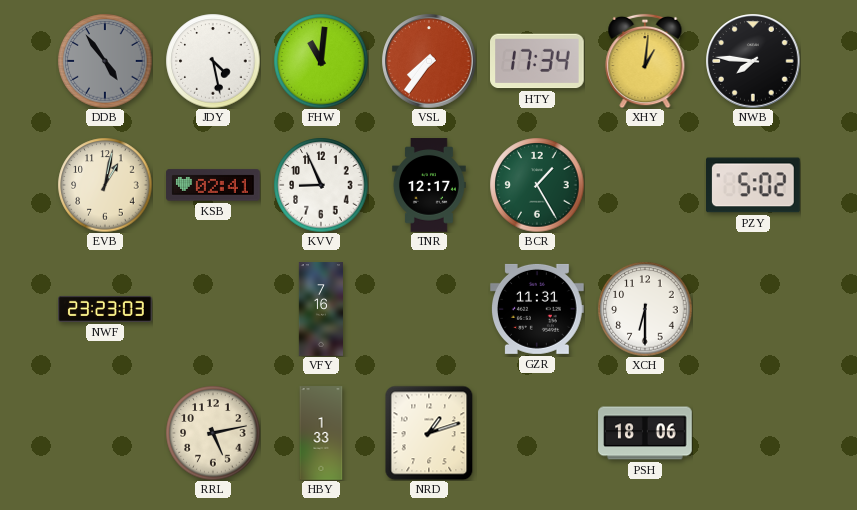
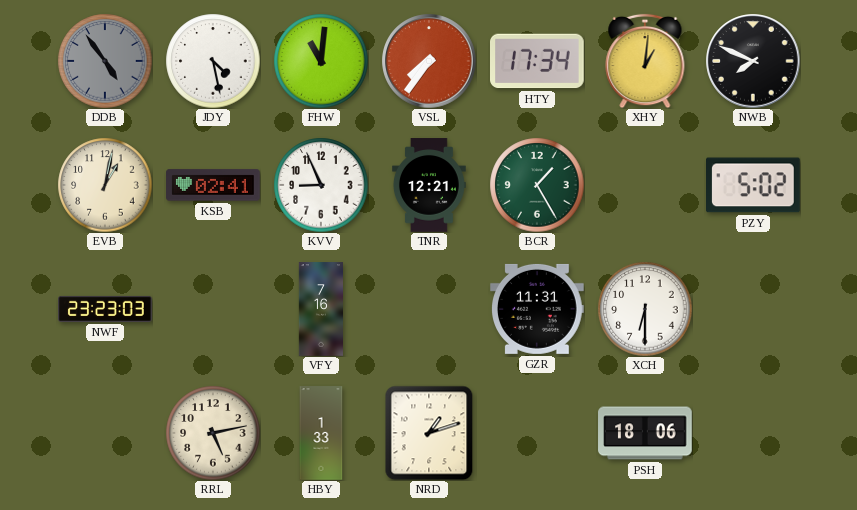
NWB: 7:46 -> 7:49 (753, 61)
TNR: 12:17 -> 12:21 (430, 185)
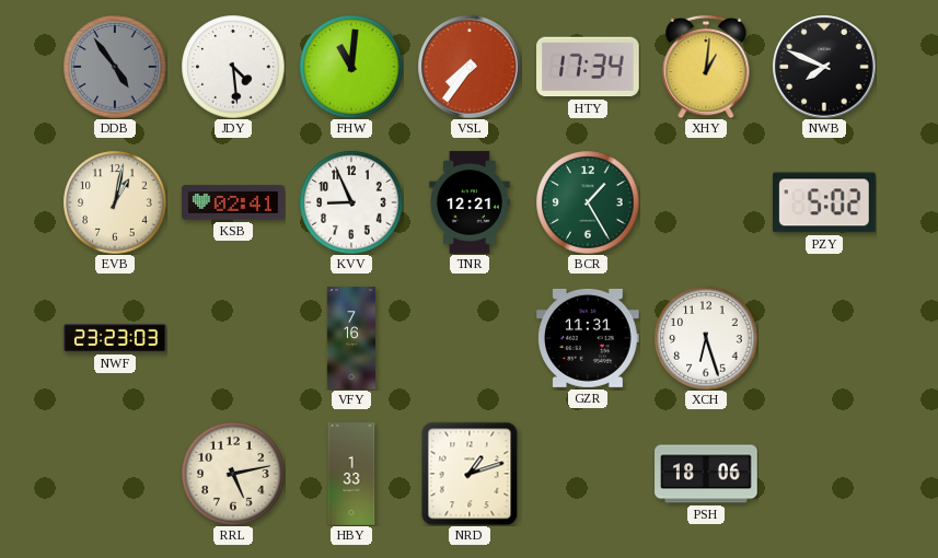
JDY: 4:28 -> 4:29 (233, 67)
XCH: 6:30 -> 6:27 (706, 338)
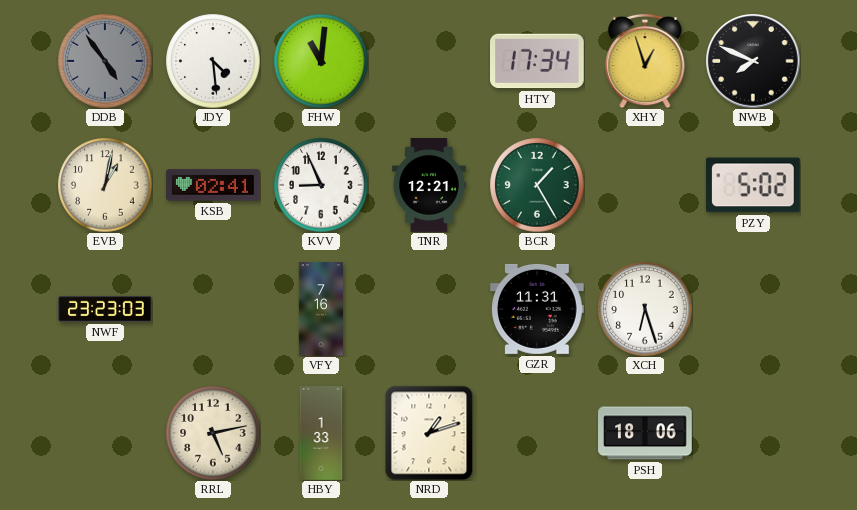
VSL: 7:36 -> none (470, 67)
XHY: 1:01 -> 12:57 (645, 61)
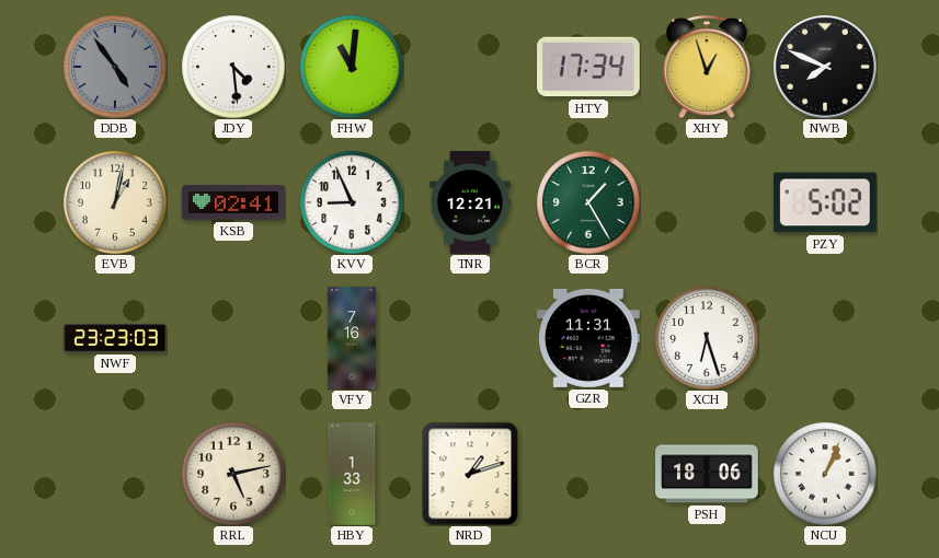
NCU: none -> 1:04 (825, 474)
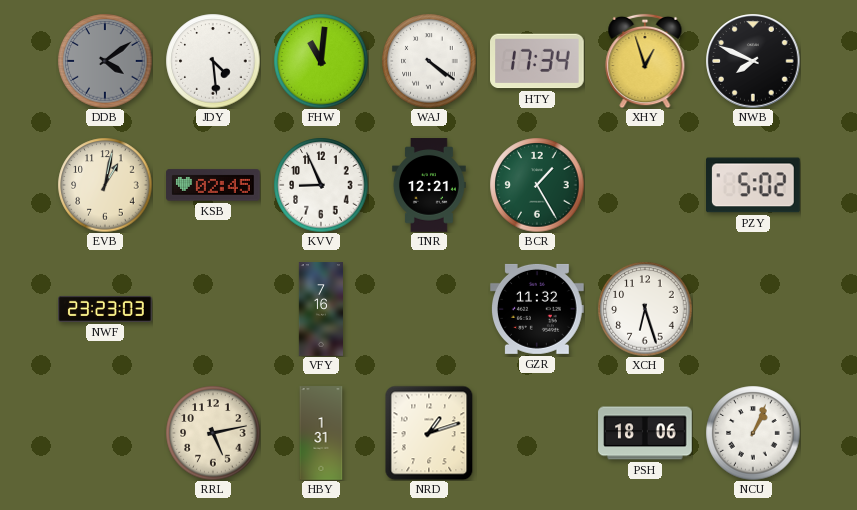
DDB: 4:54 -> 4:09 (105, 61)
WAJ: none -> 4:21 (429, 61)
KSB: 02:41 -> 02:45 (213, 185)
GZR: 11:31 -> 11:32 (538, 309)
HBY: 1:33 -> 1:31 (321, 433)
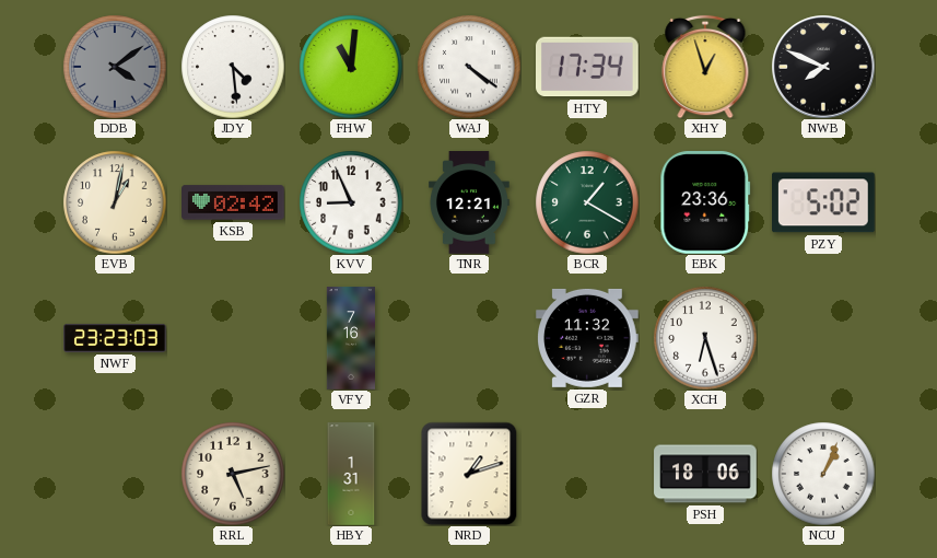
KSB: 02:45 -> 02:42 (233, 202)
BCR: 1:25 -> 1:20 (587, 202)
EBK: none -> 23:36 (705, 204)
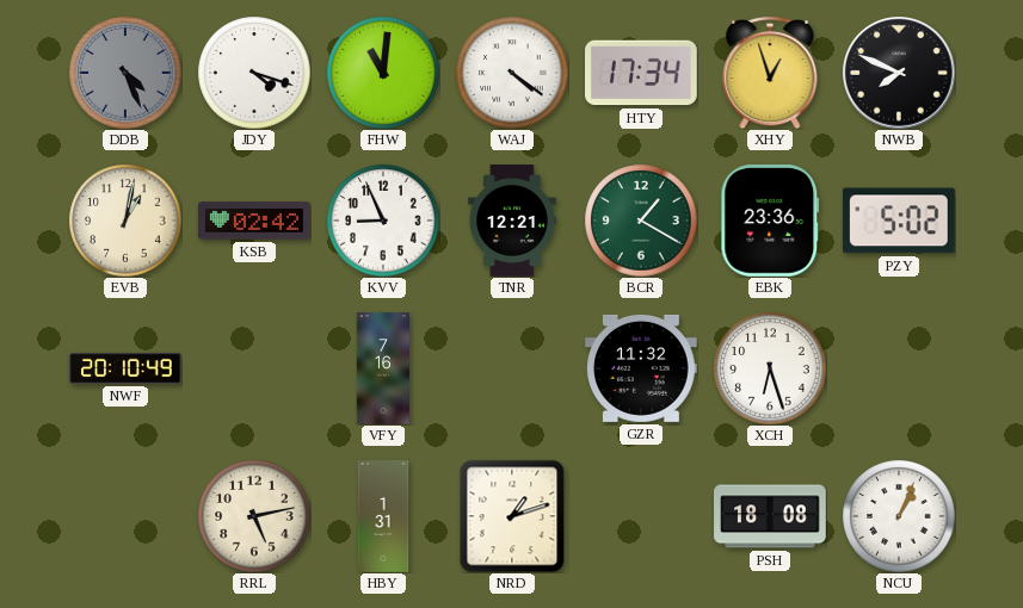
DDB: 4:09 -> 4:26 (125, 73)
JDY: 4:29 -> 4:18 (254, 73)
NWF: 23:23 -> 20:10 (125, 368)
PSH: 18:06 -> 18:08 (770, 516)
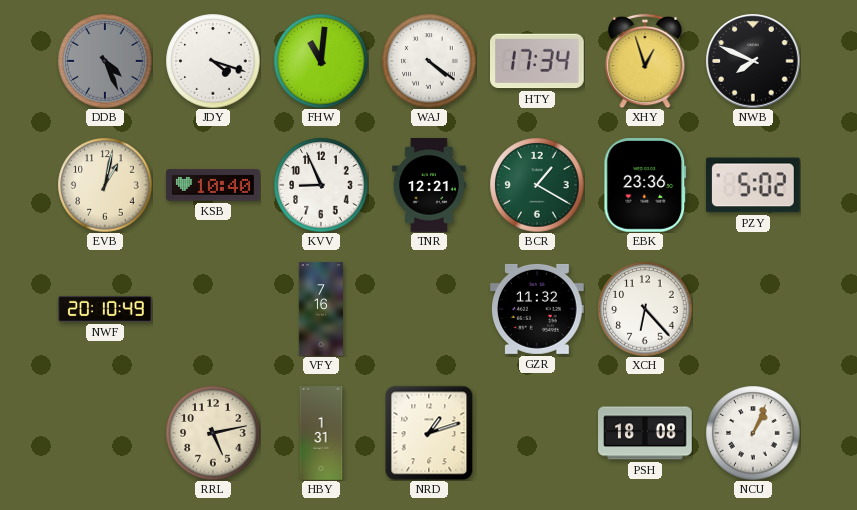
KSB: 02:42 -> 10:40 (213, 185)
XCH: 6:27 -> 6:23 (645, 309)
